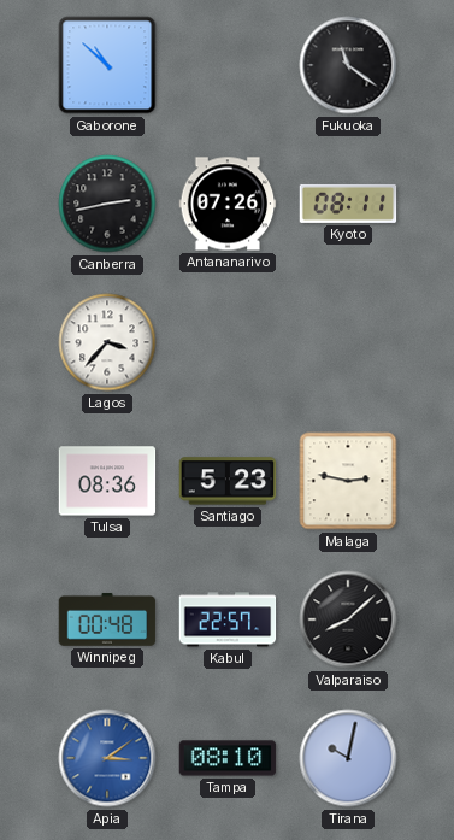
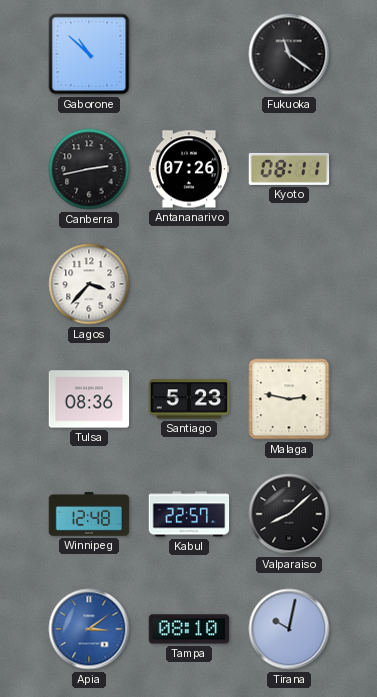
Winnipeg: 00:48 -> 12:48 (89, 515)
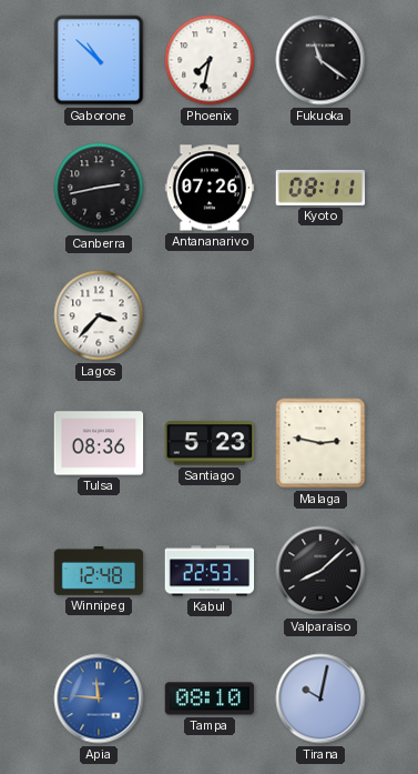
Phoenix: none -> 7:32 (210, 60)
Kabul: 22:57 -> 22:53 (210, 571)
Apia: 3:09 -> 11:46 (99, 698)
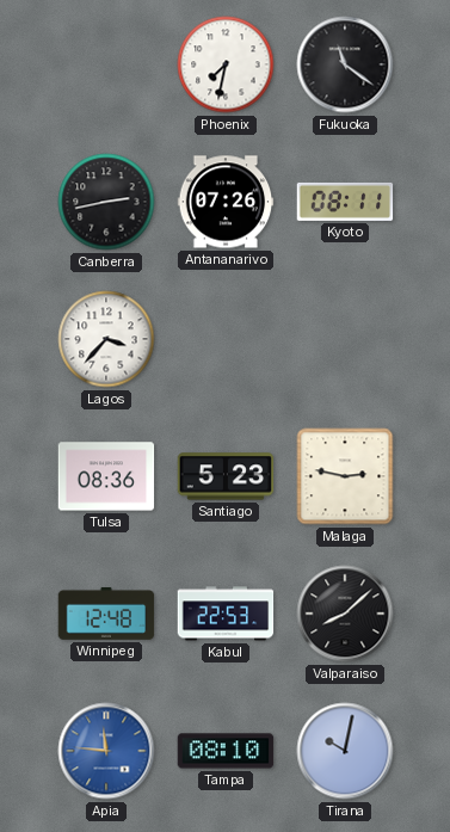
Gaborone: 10:52 -> none (99, 60)
